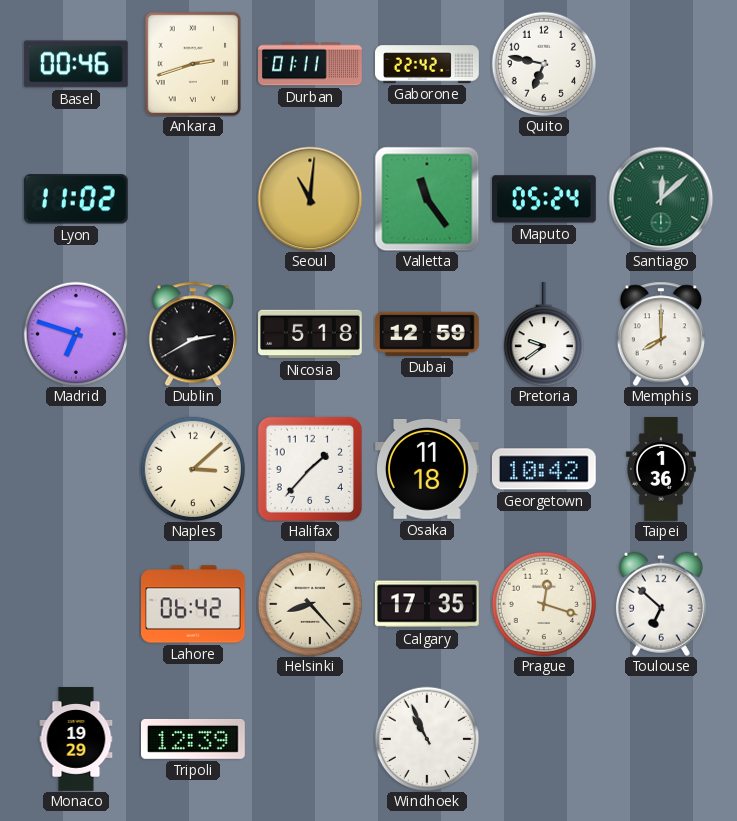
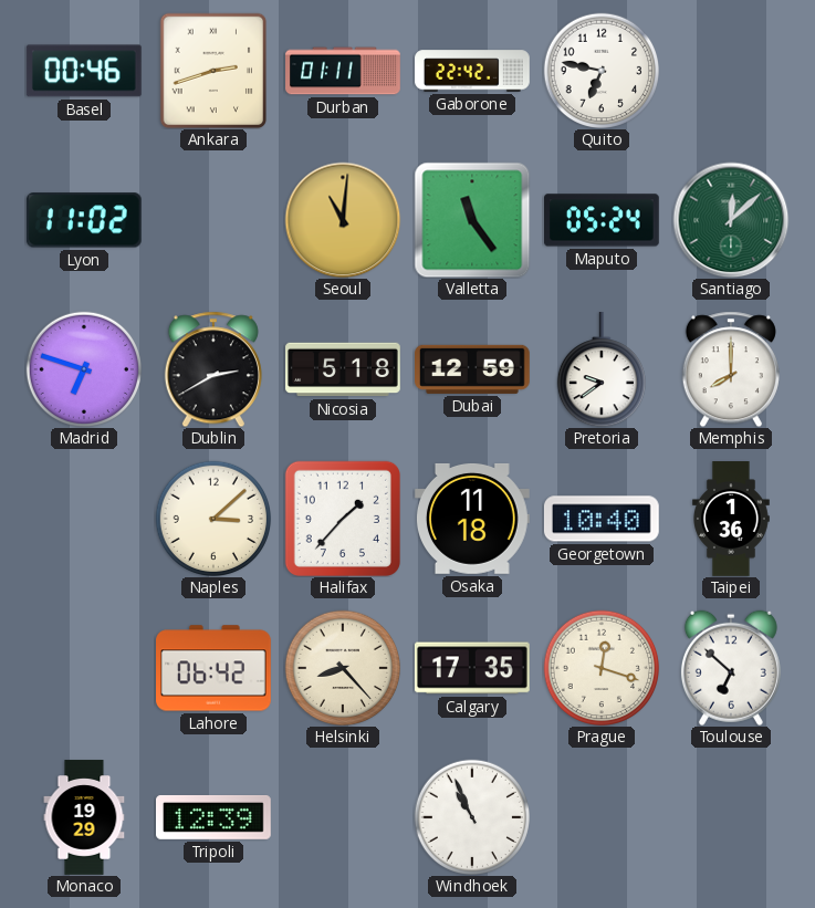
Georgetown: 10:42 -> 10:40 (602, 519)
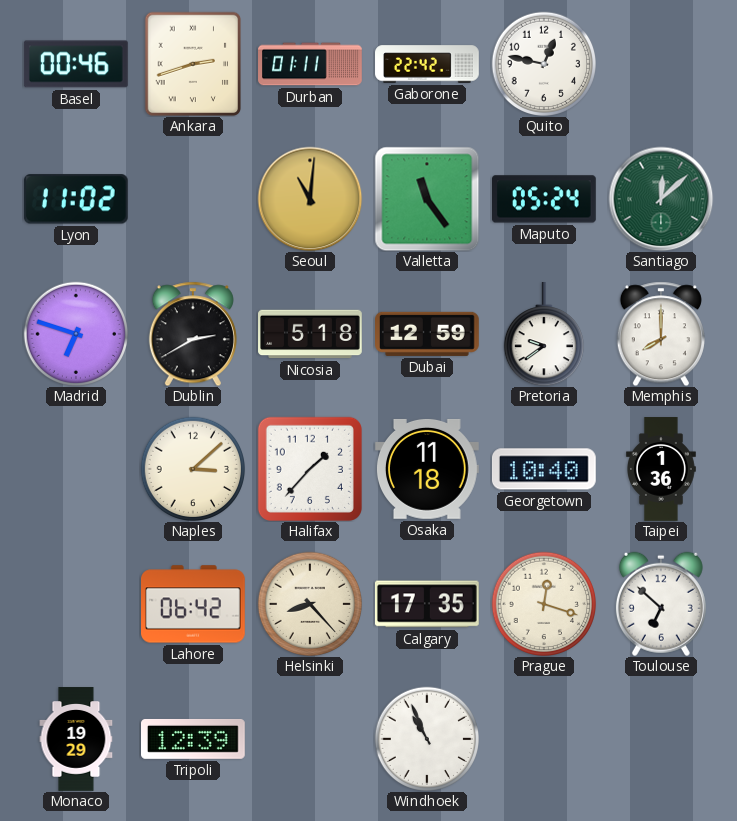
Quito: 6:47 -> 12:47 (543, 63)
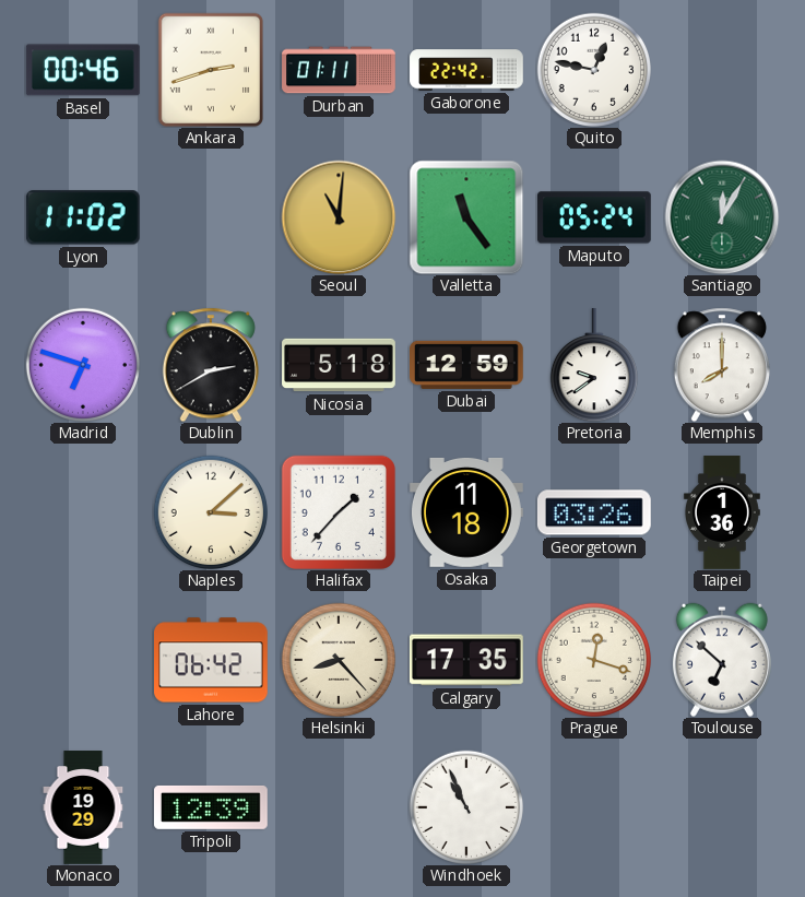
Santiago: 12:08 -> 12:05 (722, 217)
Georgetown: 10:40 -> 03:26 (594, 512)
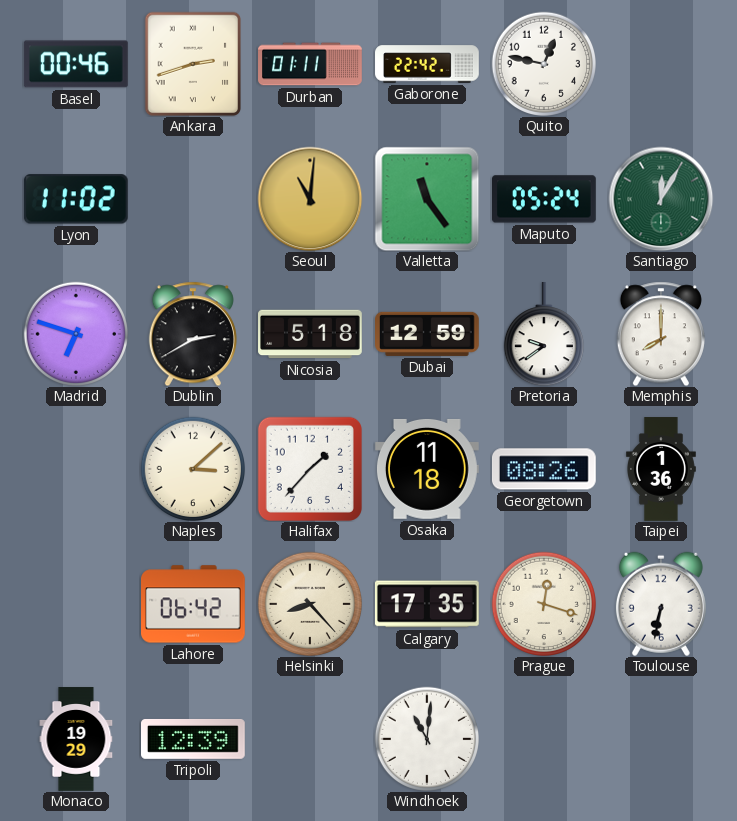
Georgetown: 03:26 -> 08:26 (544, 469)
Toulouse: 6:52 -> 6:32 (661, 604)
Windhoek: 10:56 -> 11:01 (426, 738)
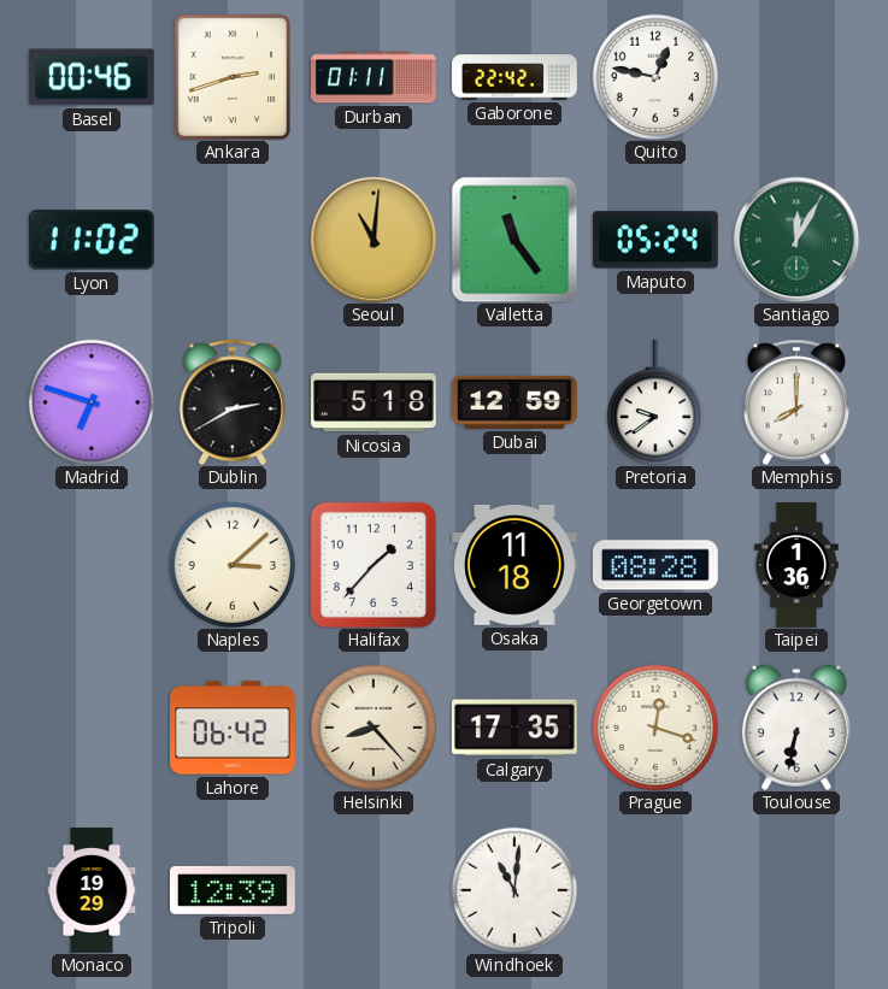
Georgetown: 08:26 -> 08:28 (655, 565)
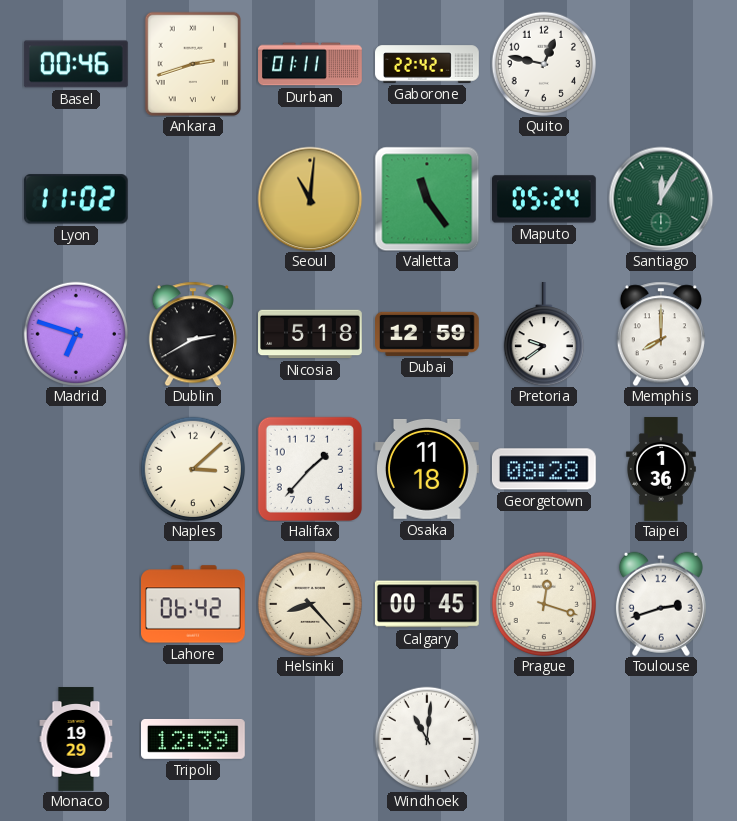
Calgary: 17:35 -> 00:45 (427, 604)
Toulouse: 6:32 -> 2:42 (661, 604)
